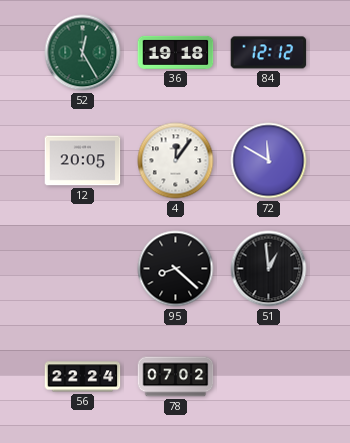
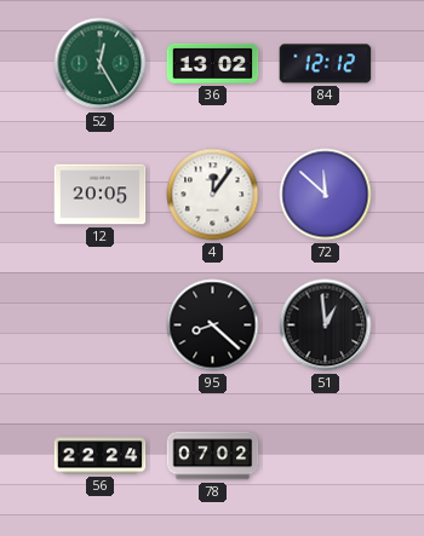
36: 19:18 -> 13:02 (213, 63)
72: 11:50 -> 11:52 (326, 195)
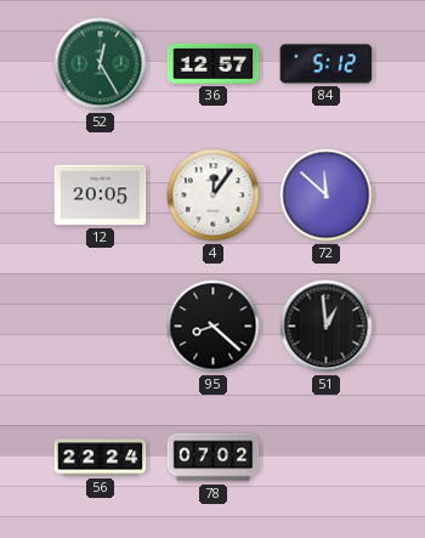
36: 13:02 -> 12:57 (214, 63)
84: 12:12 -> 5:12 (327, 64)
